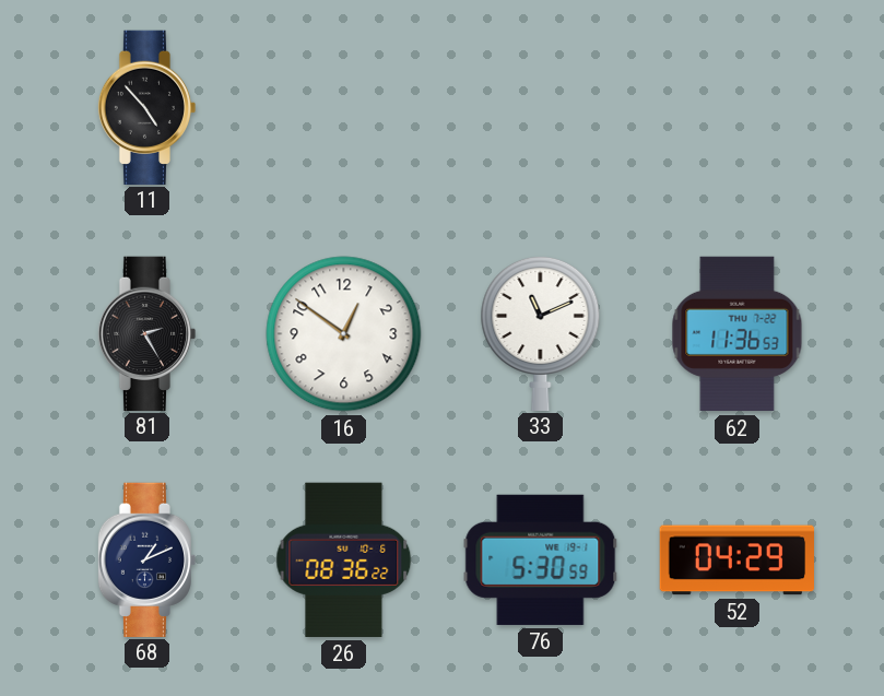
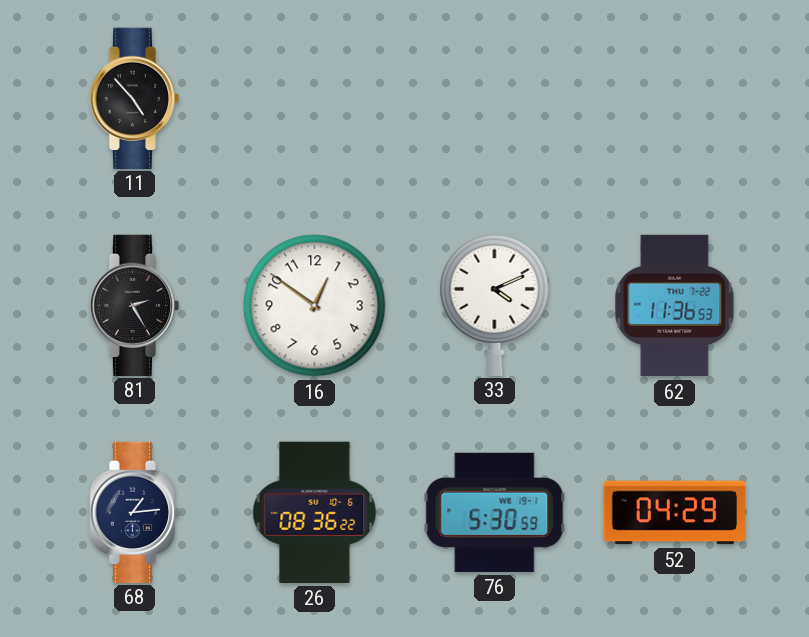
33: 11:11 -> 4:11 (495, 304)
68: 1:11 -> 1:14 (135, 512)
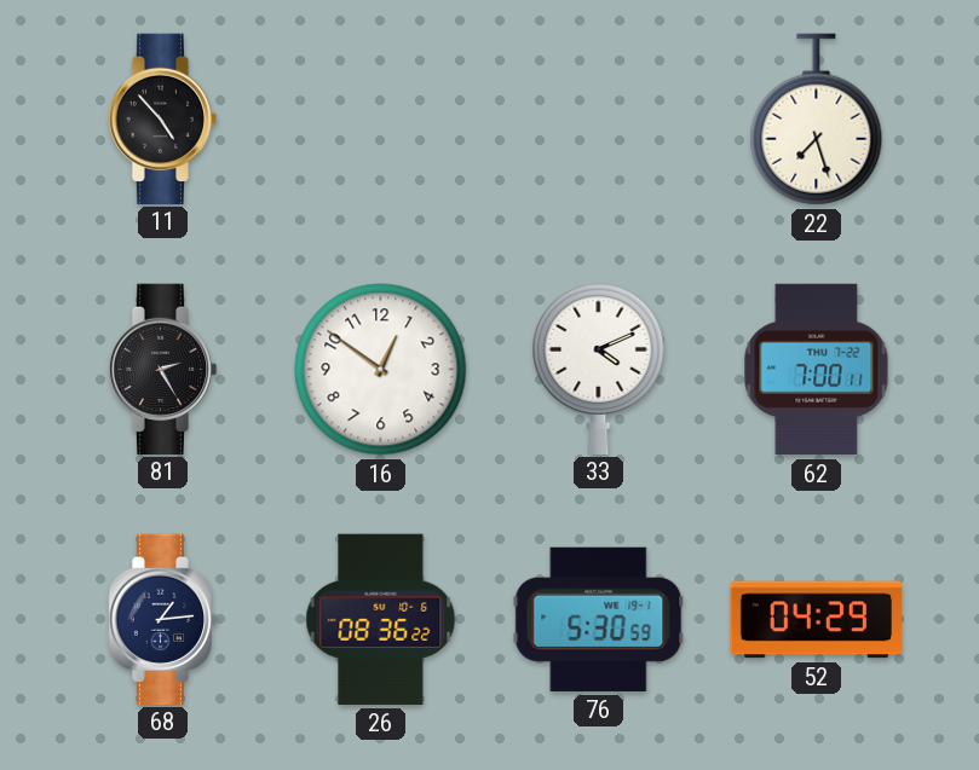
22: none -> 7:27 (817, 120)
62: 11:36 -> 7:00 (817, 370)
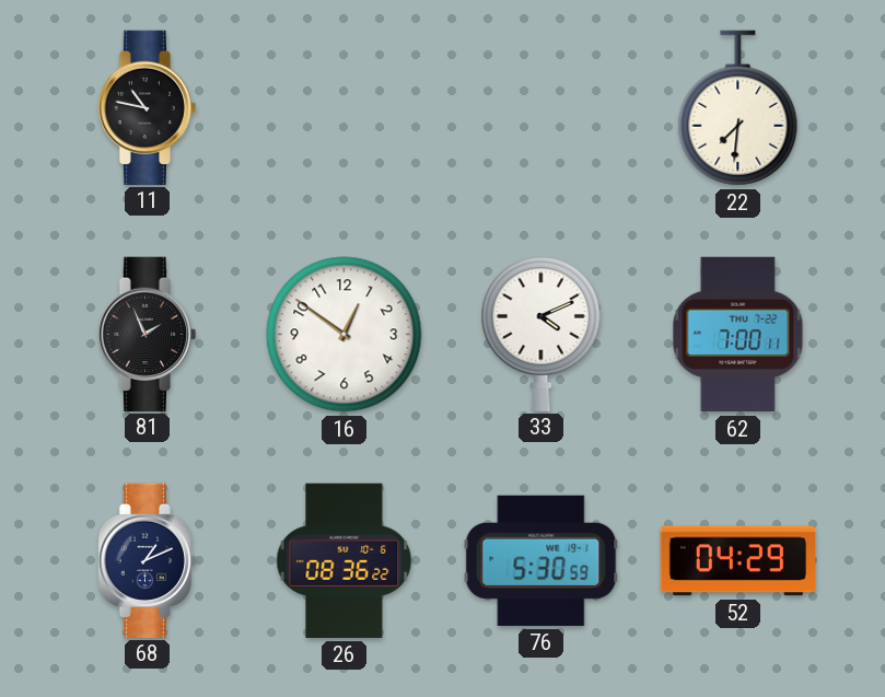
11: 4:53 -> 10:47 (148, 107)
22: 7:27 -> 7:31 (738, 108)
81: 2:25 -> 1:56 (148, 334)
68: 1:14 -> 1:11 (148, 560)
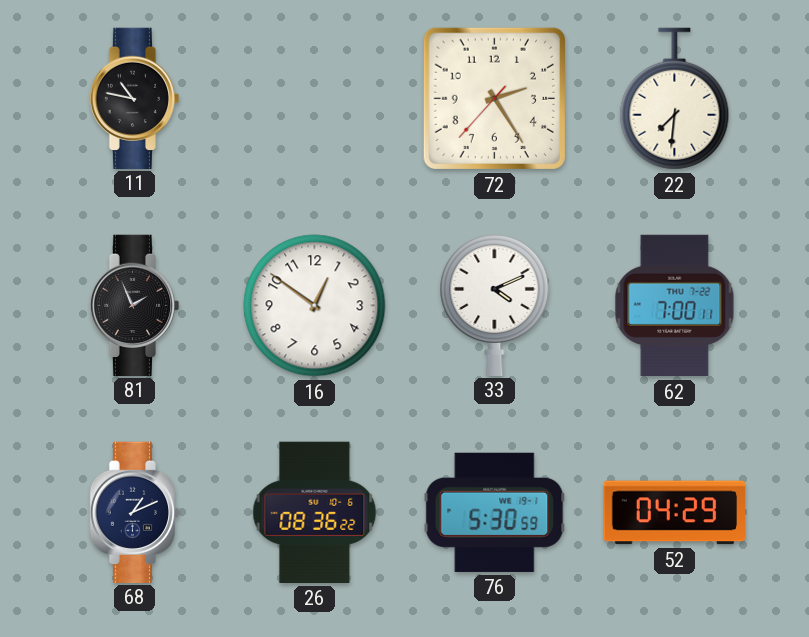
72: none -> 2:24 (494, 98)
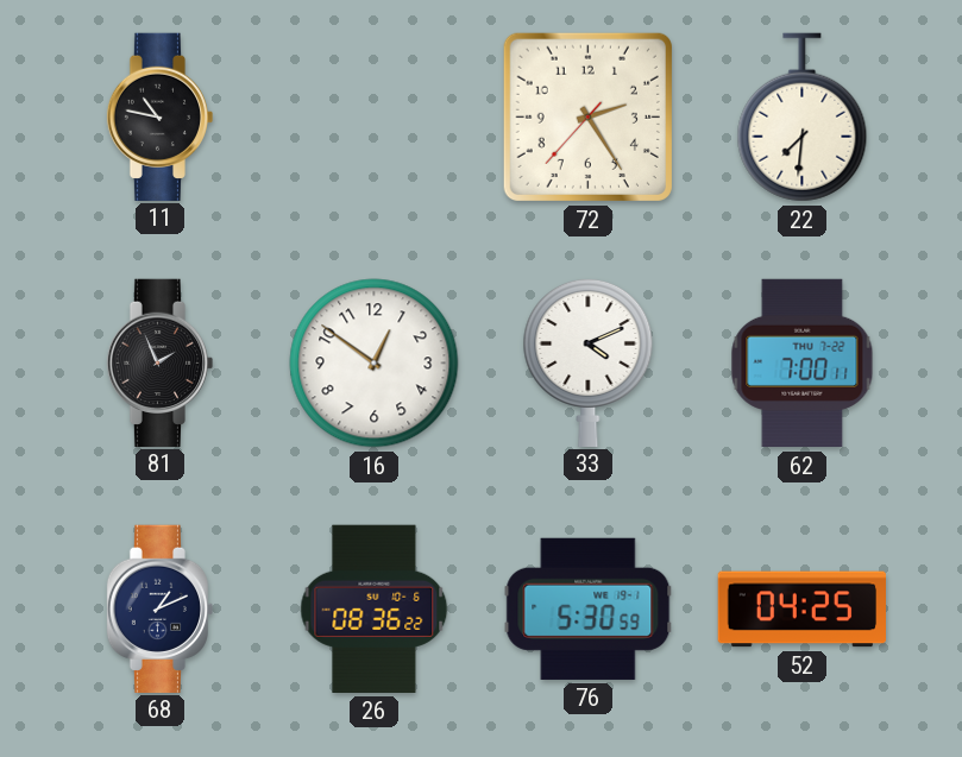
52: 04:29 -> 04:25 (801, 610)
